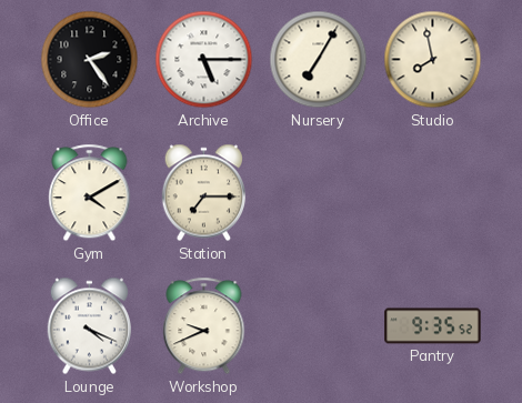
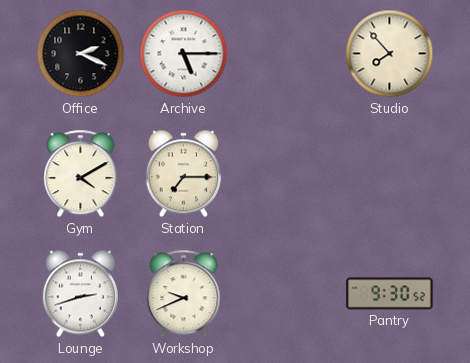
Office: 2:24 -> 2:19 (81, 54)
Nursery: 7:05 -> none (319, 60)
Studio: 7:58 -> 7:53 (390, 54)
Lounge: 4:19 -> 2:42 (80, 294)
Pantry: 9:35 -> 9:30 (390, 294)
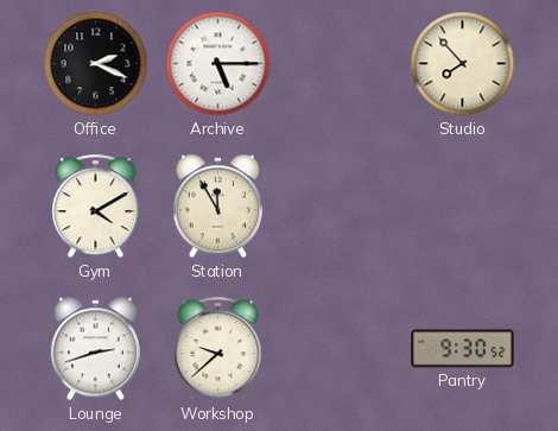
Station: 7:15 -> 11:55 (217, 207)
Workshop: 9:41 -> 9:38 (218, 349)
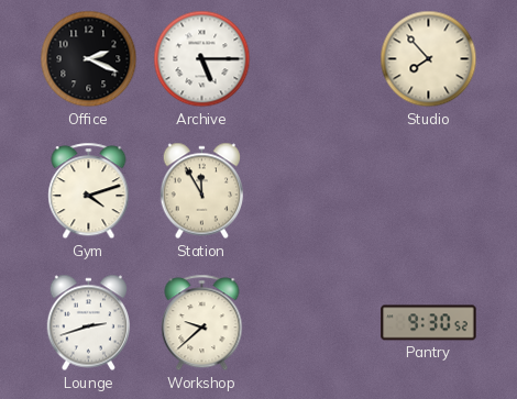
Gym: 4:10 -> 4:12 (89, 191)
